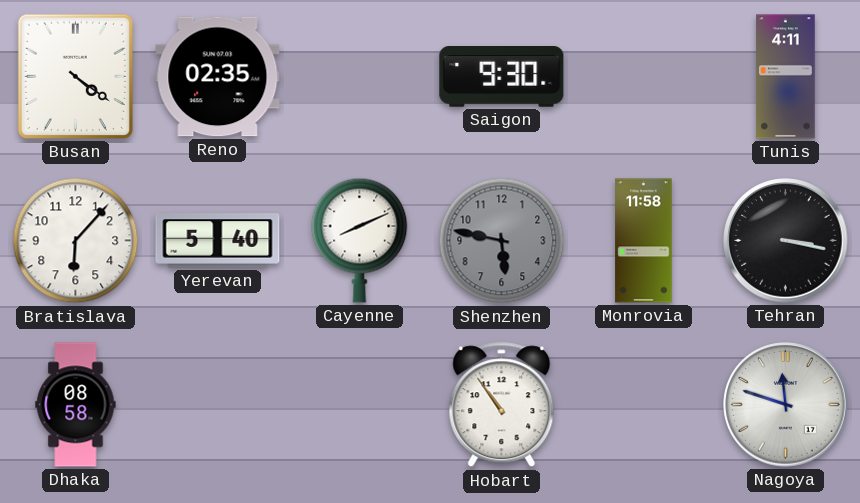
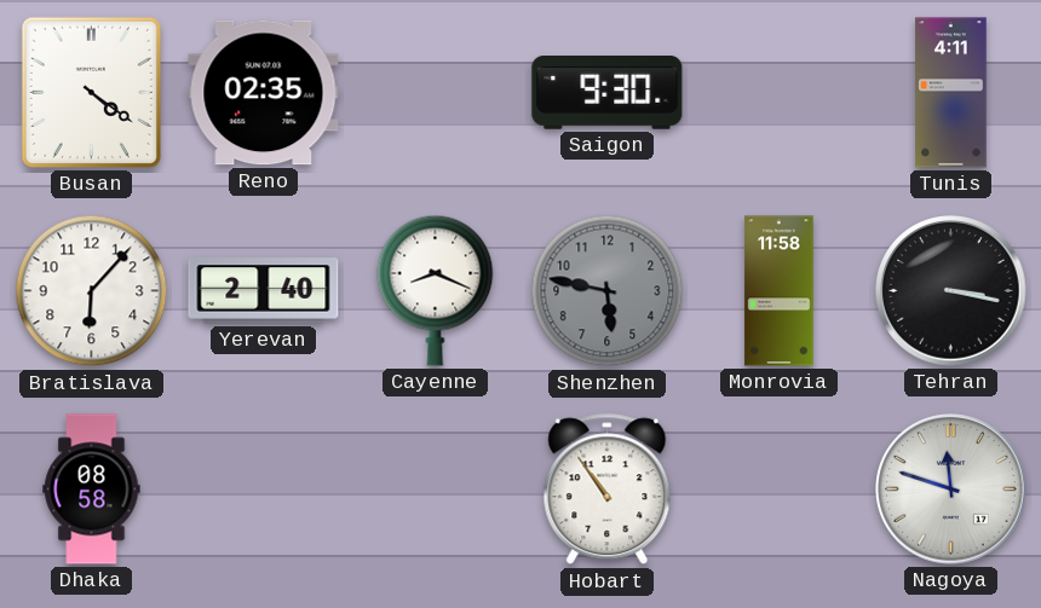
Yerevan: 5:40 -> 2:40 (264, 291)
Cayenne: 8:11 -> 8:19 (436, 290)
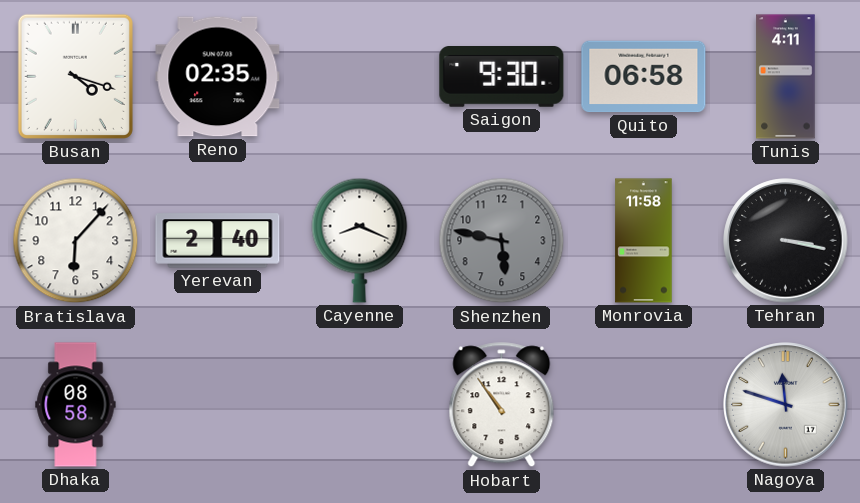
Busan: 4:21 -> 4:18 (75, 76)
Quito: none -> 06:58 (644, 77)
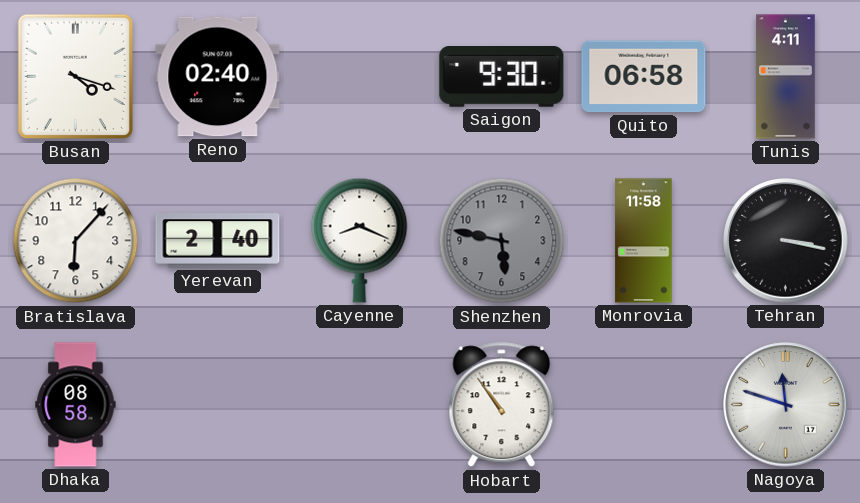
Reno: 02:35 -> 02:40 (218, 77)
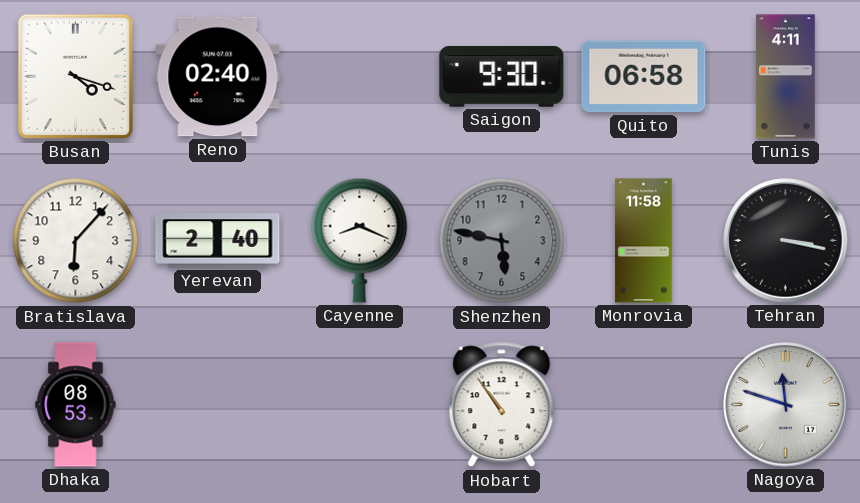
Dhaka: 08:58 -> 08:53 (76, 405)
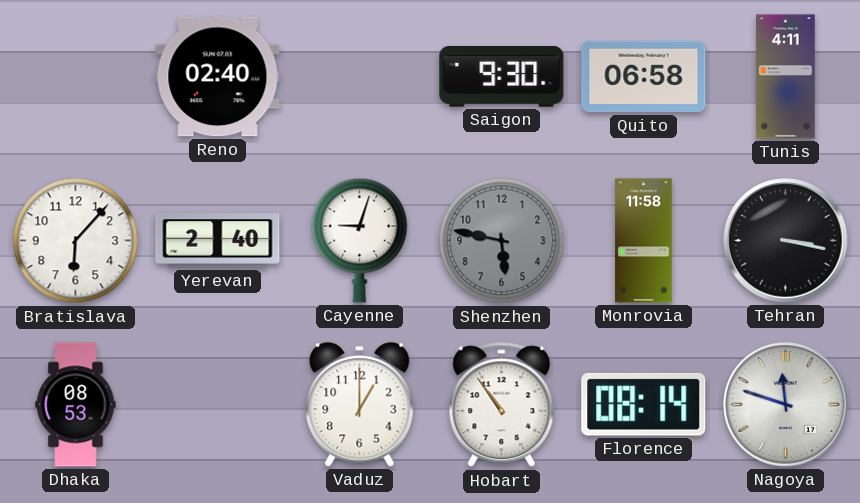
Busan: 4:18 -> none (75, 76)
Cayenne: 8:19 -> 9:03 (360, 240)
Vaduz: none -> 1:00 (360, 405)
Florence: none -> 08:14 (644, 404)
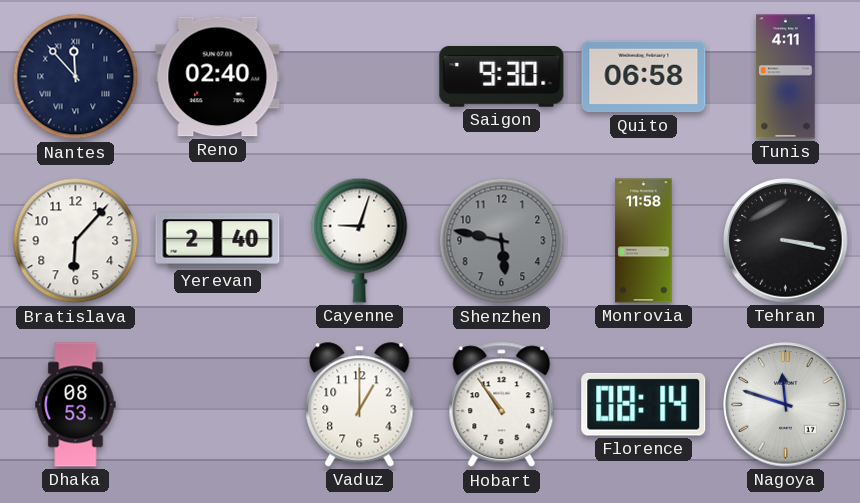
Nantes: none -> 11:53 (76, 77)
